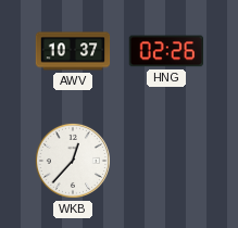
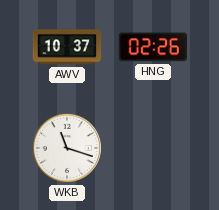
WKB: 12:37 -> 11:18 (67, 148)
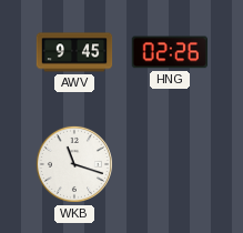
AWV: 10:37 -> 9:45 (74, 52)
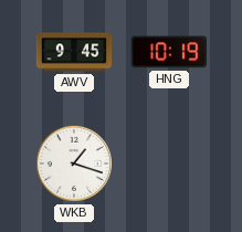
HNG: 02:26 -> 10:19 (168, 52)
WKB: 11:18 -> 1:18 (74, 164)
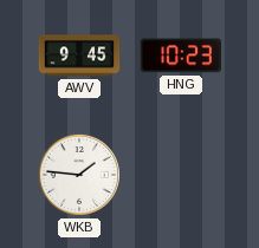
HNG: 10:19 -> 10:23 (180, 56)
WKB: 1:18 -> 1:46 (79, 175)
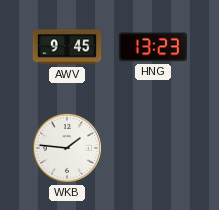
HNG: 10:23 -> 13:23 (152, 47)
